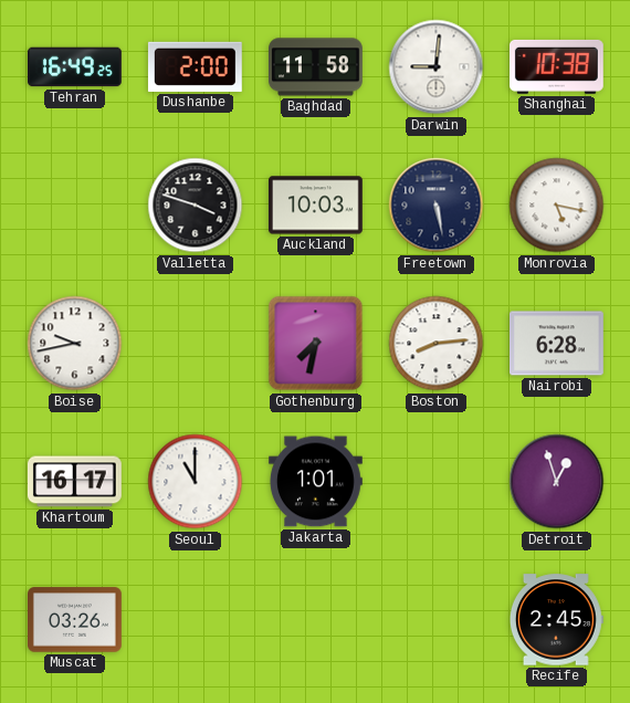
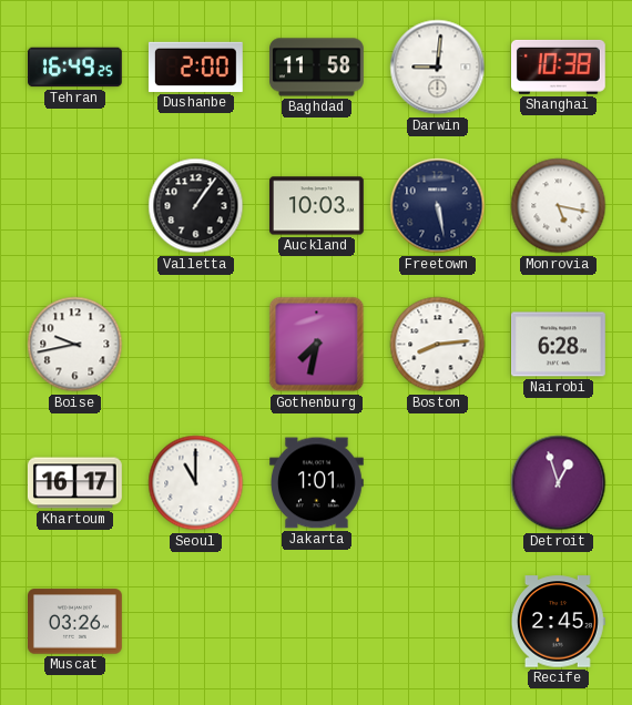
Valletta: 3:48 -> 1:06 (196, 206)
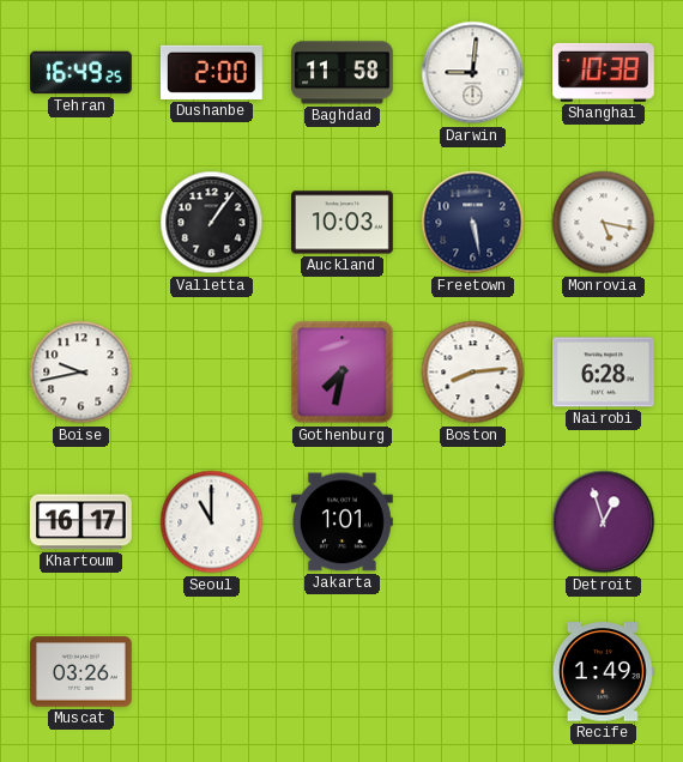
Recife: 2:45 -> 1:49 (603, 672)
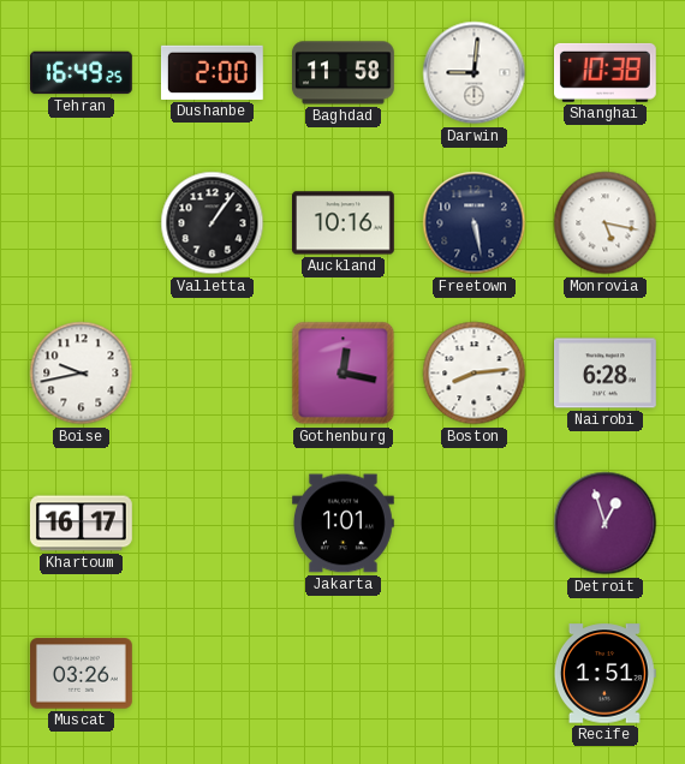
Auckland: 10:03 -> 10:16 (344, 223)
Gothenburg: 7:32 -> 12:17 (344, 374)
Seoul: 11:00 -> none (212, 522)
Recife: 1:49 -> 1:51 (604, 674)
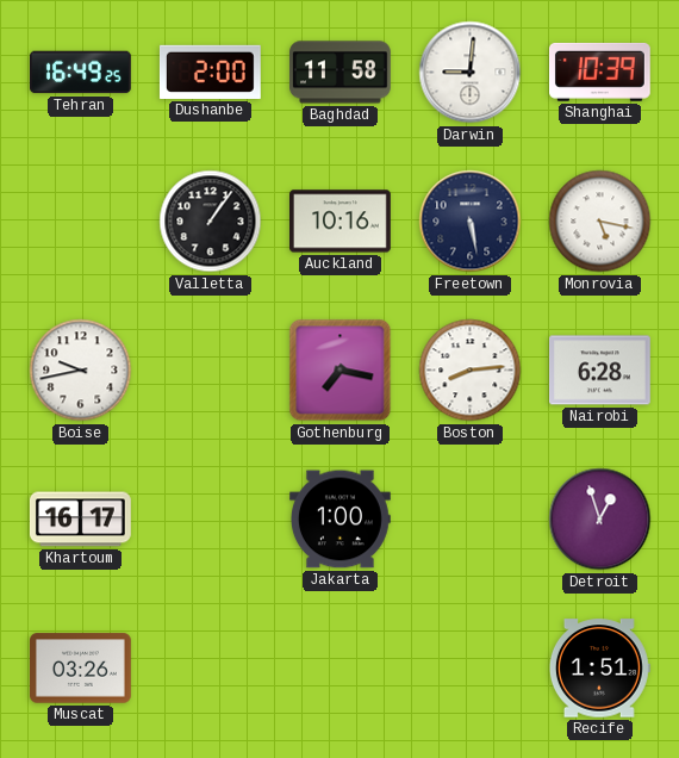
Shanghai: 10:38 -> 10:39 (599, 72)
Gothenburg: 12:17 -> 7:17 (341, 371)
Jakarta: 1:01 -> 1:00 (341, 520)
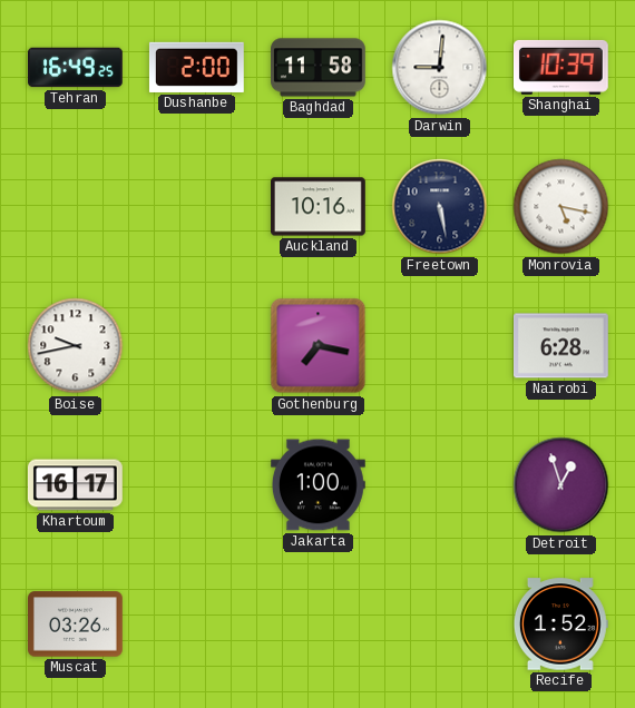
Valletta: 1:06 -> none (211, 222)
Boston: 8:14 -> none (471, 371)
Recife: 1:51 -> 1:52 (560, 625)
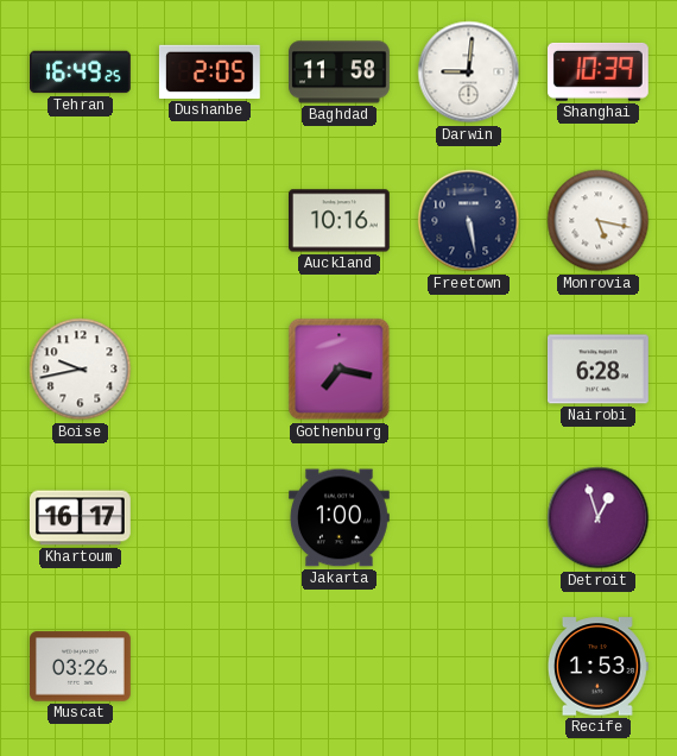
Dushanbe: 2:00 -> 2:05 (209, 71)
Recife: 1:52 -> 1:53 (597, 667)
